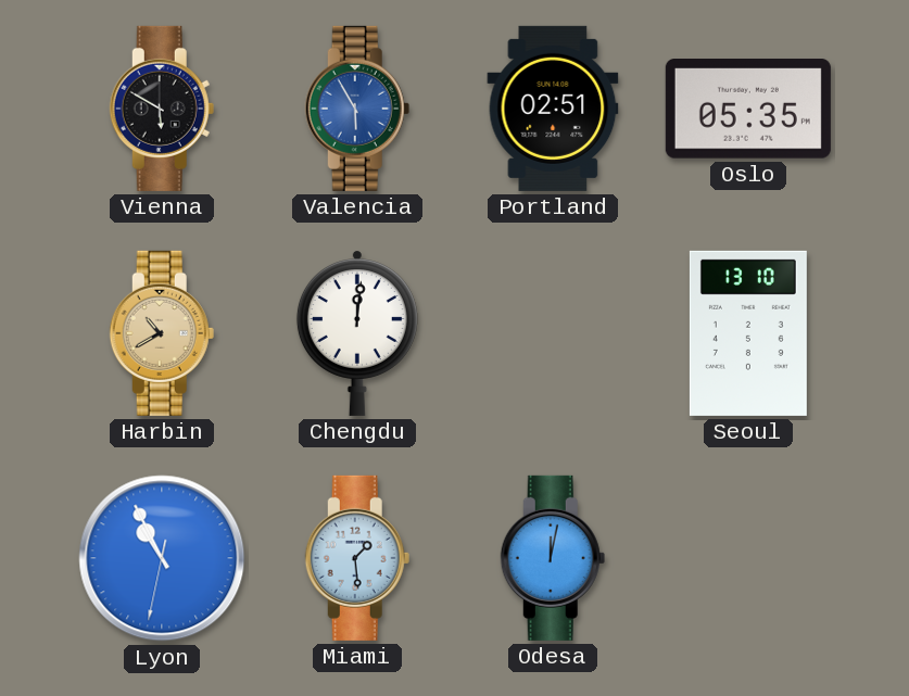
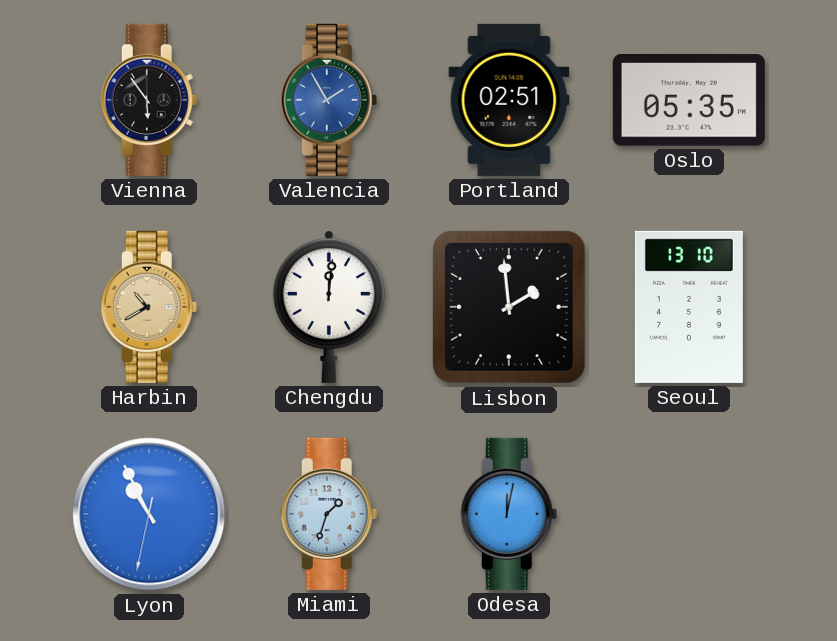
Vienna: 5:50 -> 5:54 (149, 100)
Valencia: 5:55 -> 1:55 (329, 100)
Lisbon: none -> 1:59 (509, 307)
Miami: 1:29 -> 1:33 (329, 514)
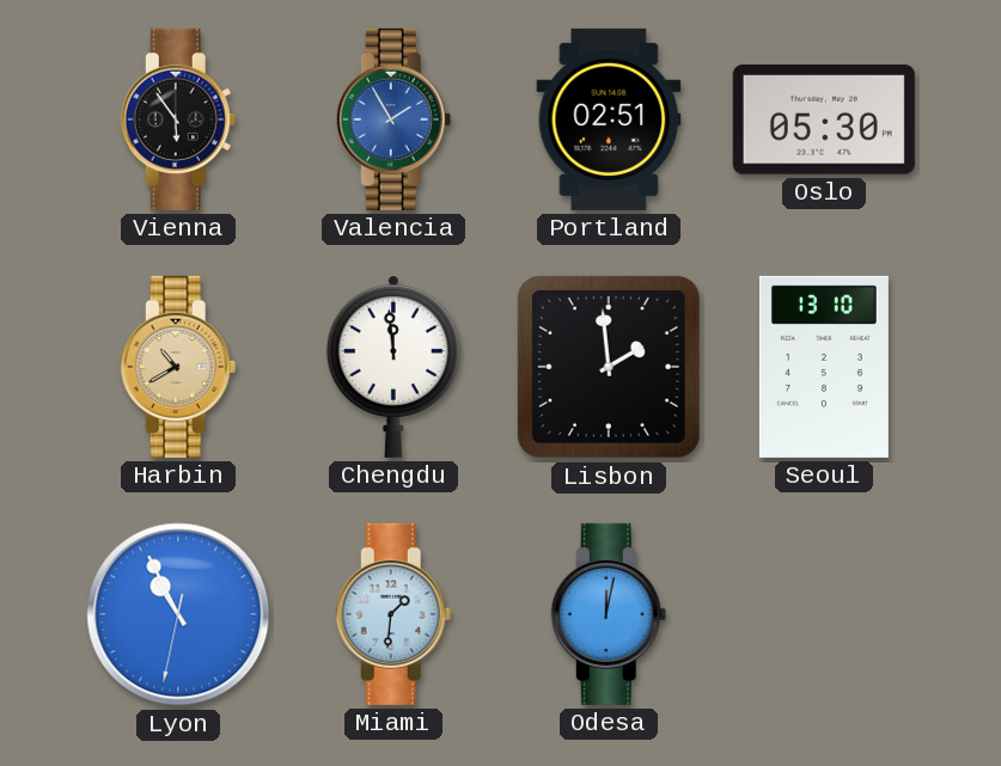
Oslo: 05:35 -> 05:30 (824, 120)
Chengdu: 12:01 -> 11:59 (393, 367)
Miami: 1:33 -> 1:31 (393, 614)
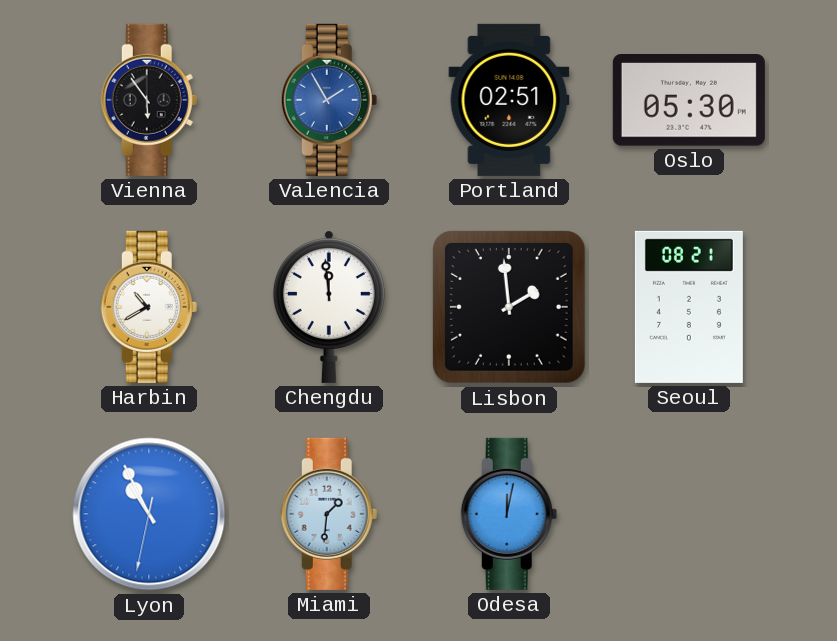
Harbin dial: champagne -> white (149, 307)
Seoul: 13:10 -> 08:21 (689, 307)
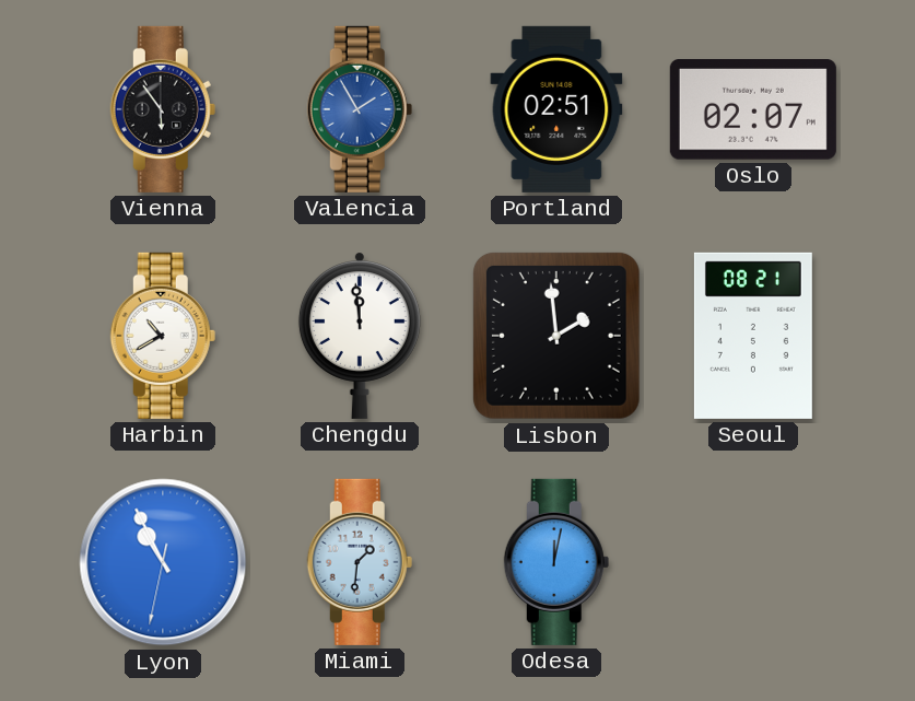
Oslo: 05:30 -> 02:07 (753, 109)
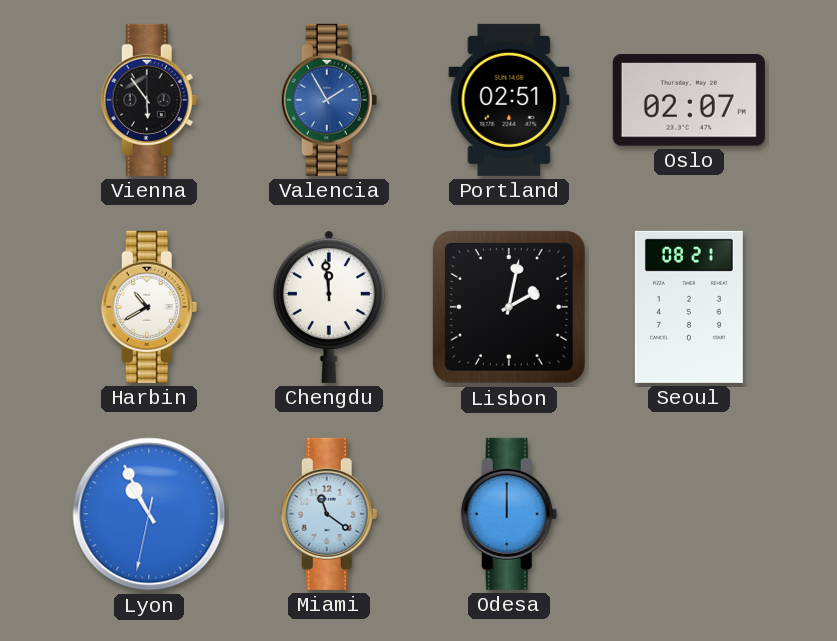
Lisbon: 1:59 -> 2:02 (509, 307)
Miami: 1:31 -> 11:21 (329, 514)
Odesa: 12:02 -> 12:00 (509, 514)
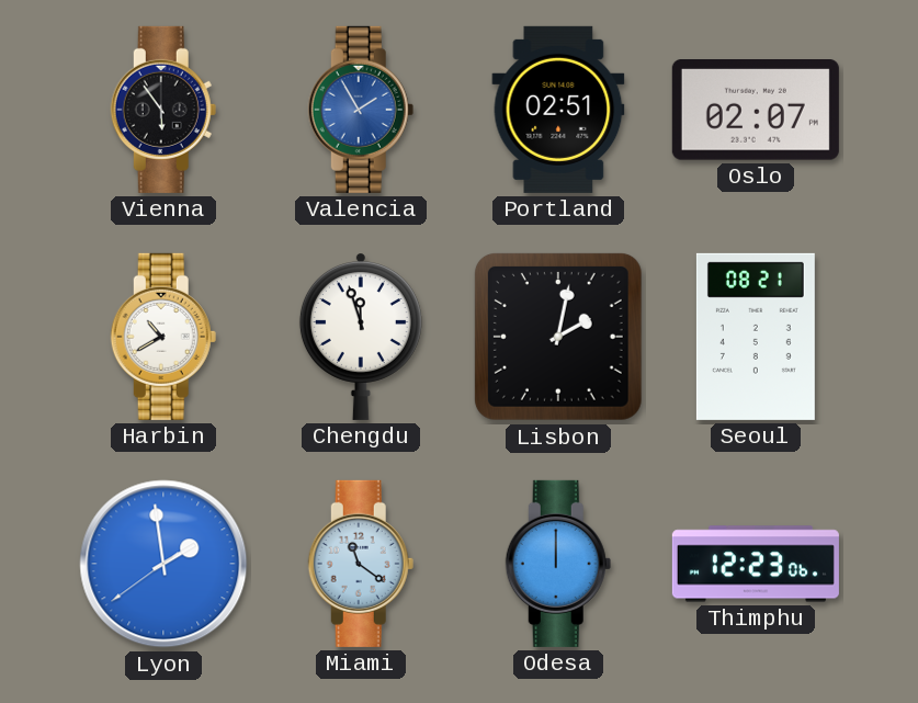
Chengdu: 11:59 -> 11:57 (361, 337)
Lyon: 10:55 -> 1:58 (163, 564)
Thimphu: none -> 12:23 (756, 564)
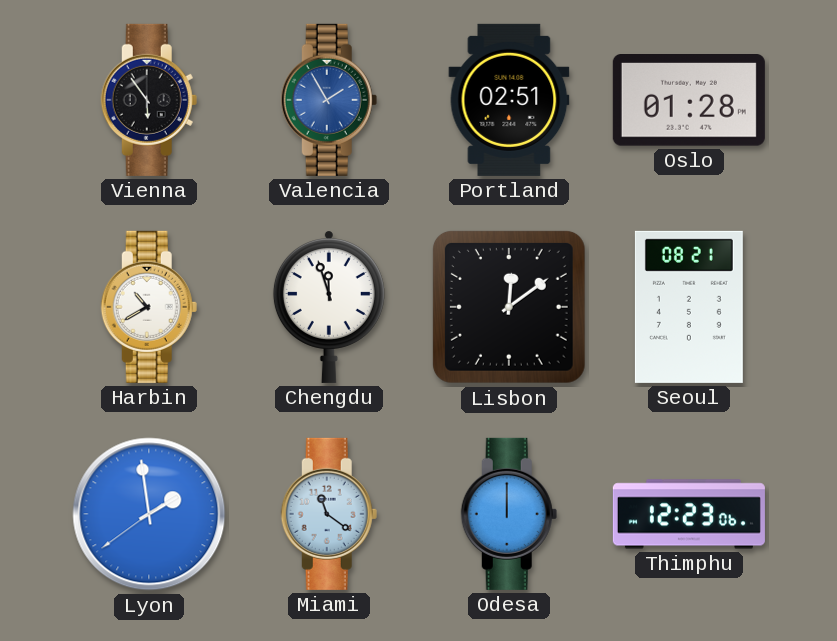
Oslo: 02:07 -> 01:28 (689, 100)
Lisbon: 2:02 -> 12:09 (509, 307)
